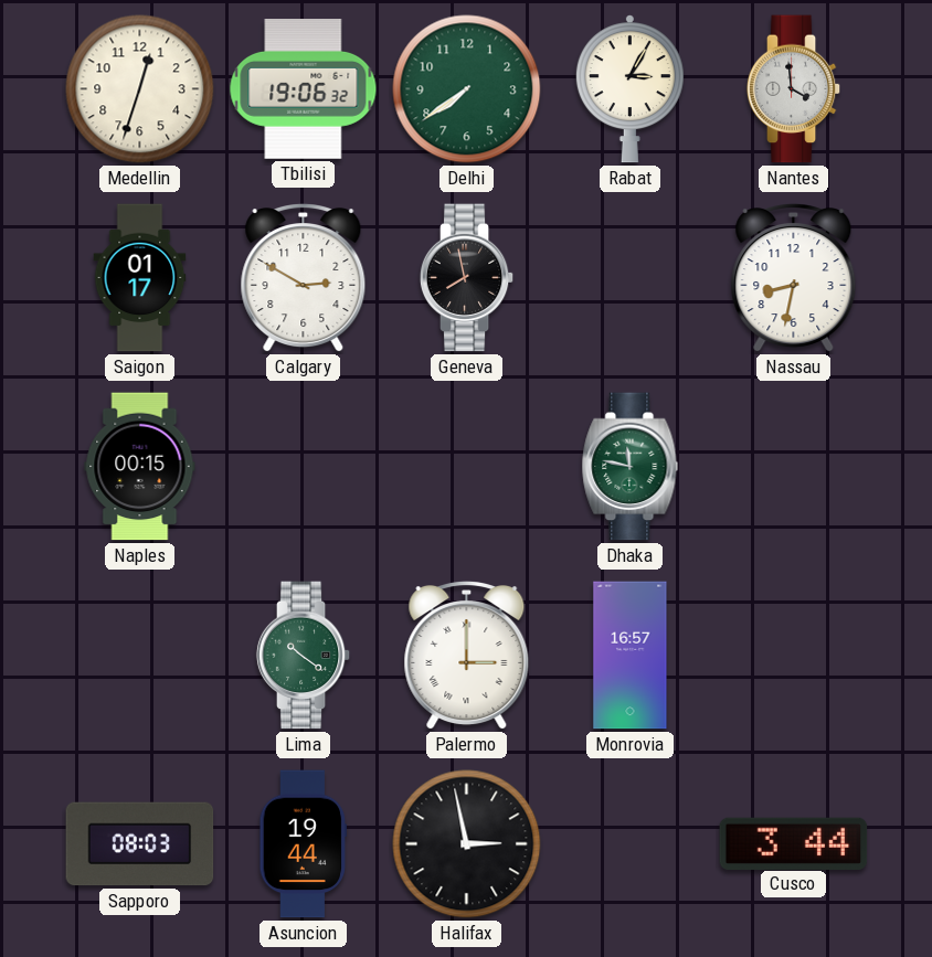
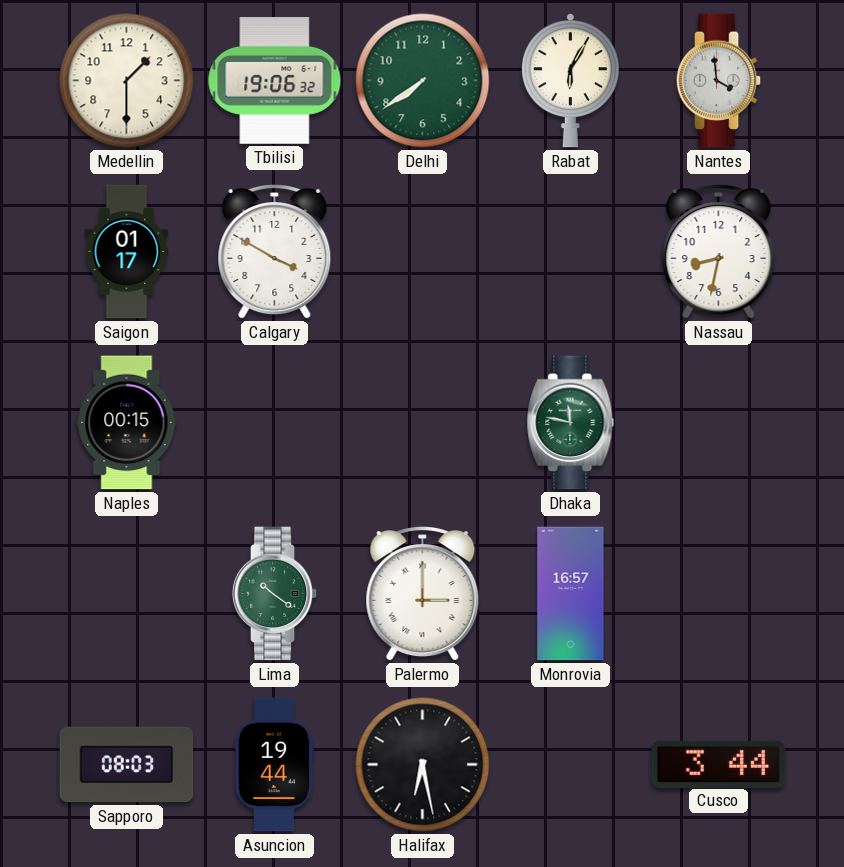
Medellin: 12:33 -> 1:30 (127, 81)
Rabat: 3:05 -> 6:05 (570, 81)
Calgary: 2:50 -> 3:50 (275, 253)
Geneva: 7:58 -> none (467, 278)
Halifax: 2:58 -> 6:28 (423, 765)
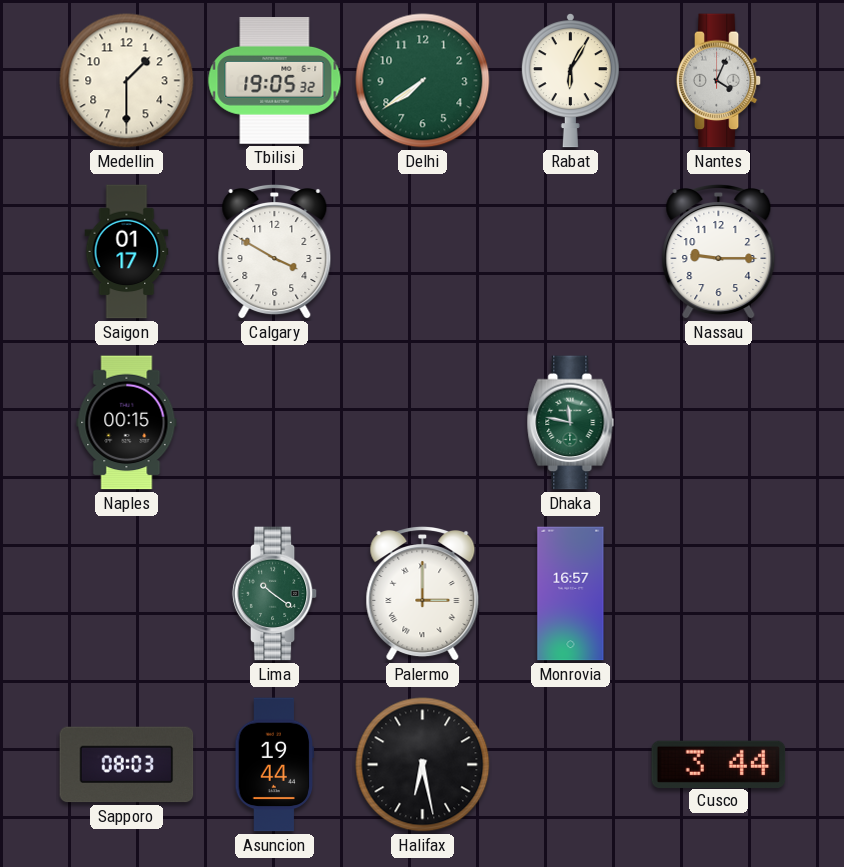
Tbilisi: 19:06 -> 19:05 (275, 81)
Nantes: 3:59 -> 4:04 (719, 81)
Nassau: 8:32 -> 9:15 (719, 253)
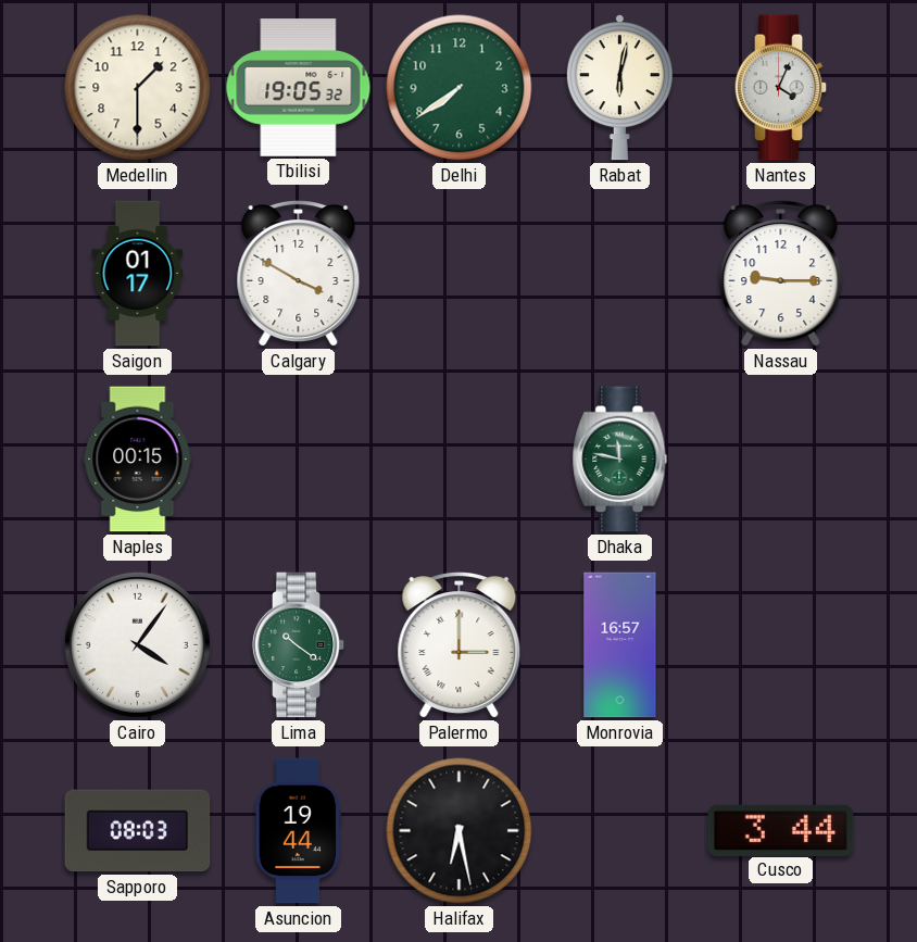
Rabat: 6:05 -> 6:02 (619, 88)
Cairo: none -> 4:06 (137, 644)
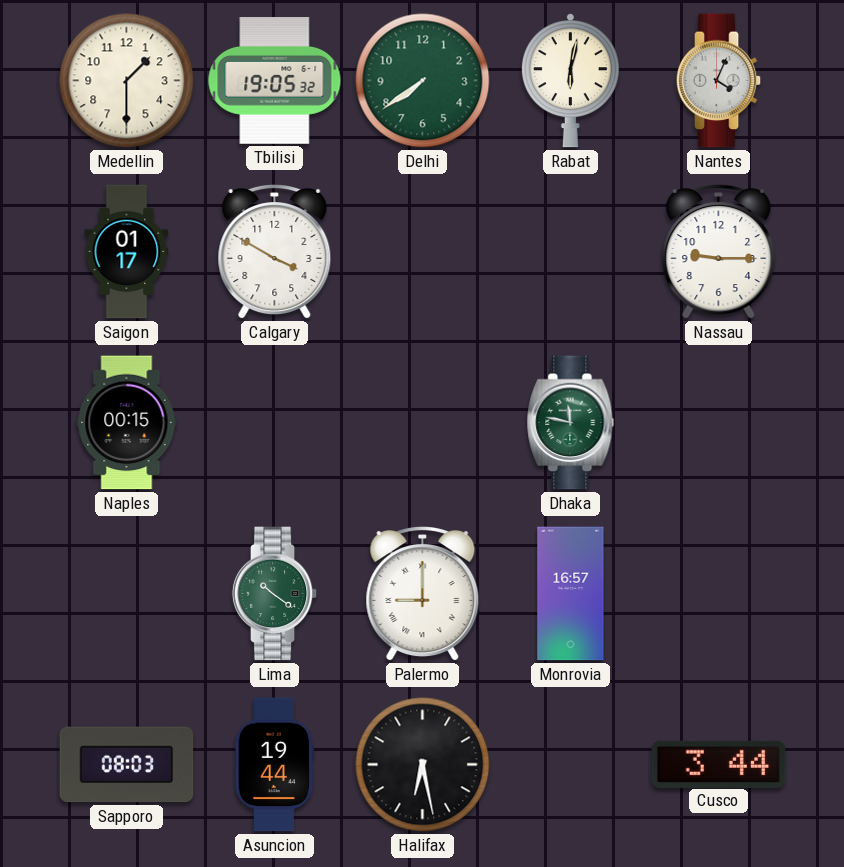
Cairo: 4:06 -> none (137, 644)
Palermo: 3:00 -> 9:00 (423, 595)
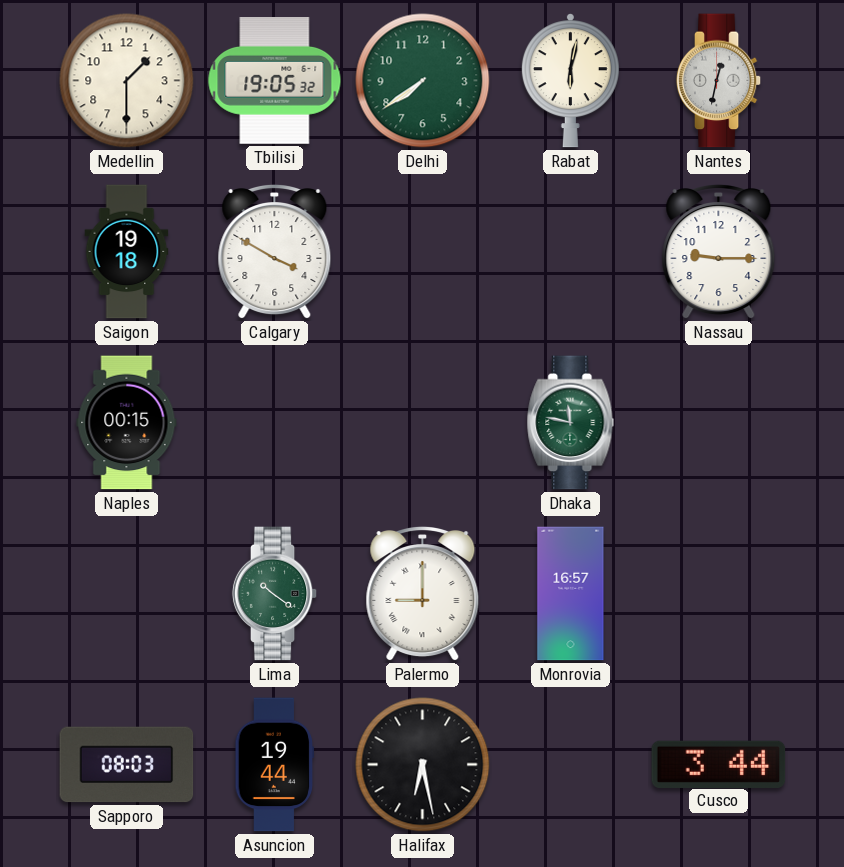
Nantes: 4:04 -> 12:32 (719, 81)
Saigon: 01:17 -> 19:18 (127, 252)
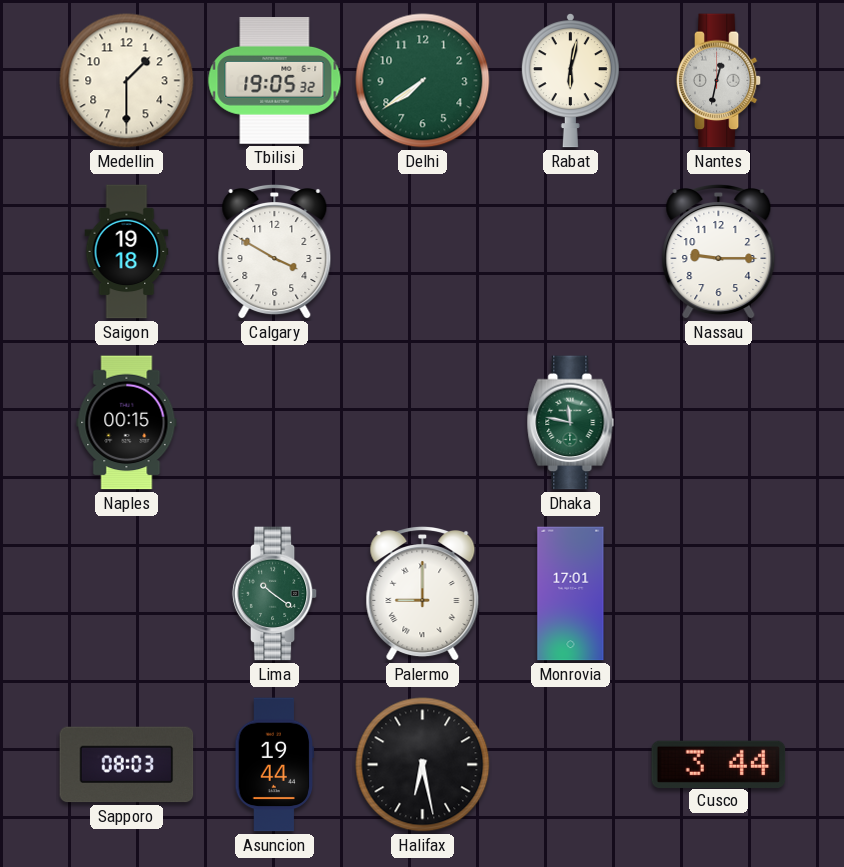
Monrovia: 16:57 -> 17:01 (571, 594)
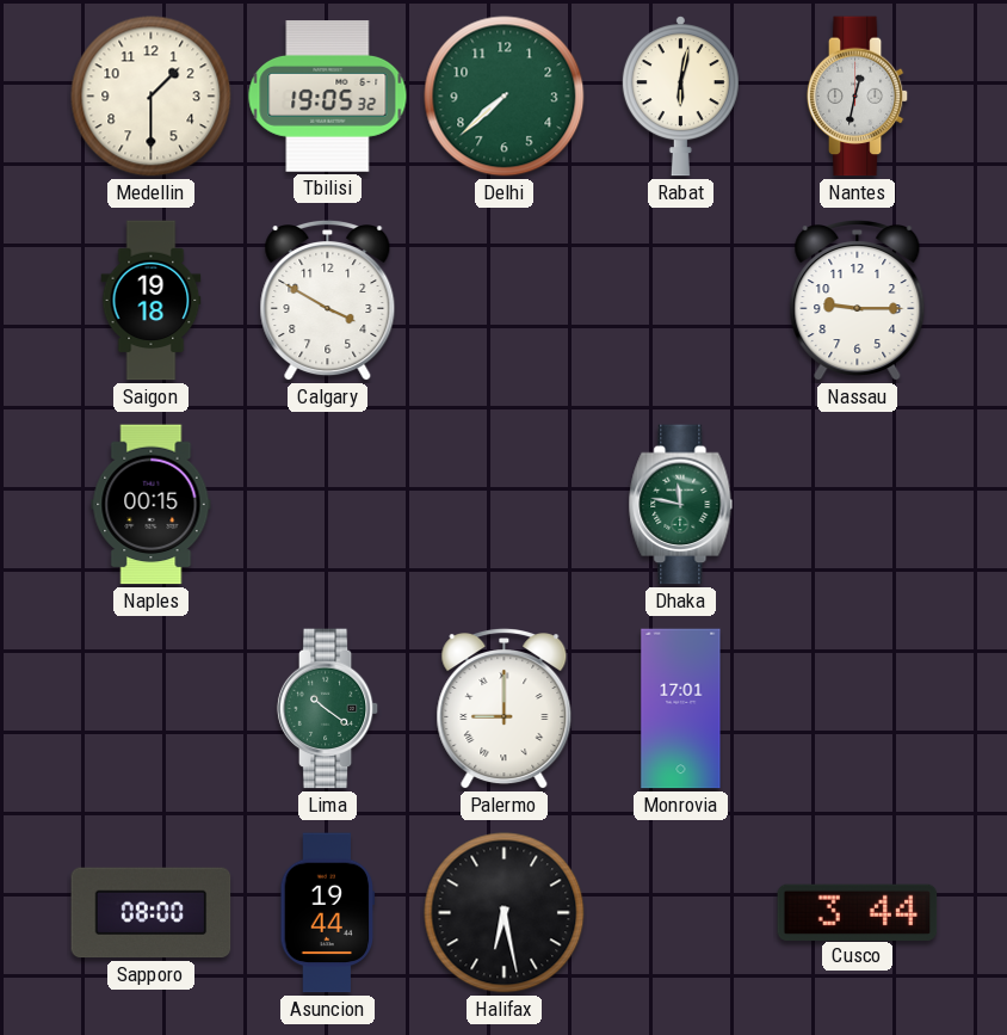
Delhi: 7:39 -> 7:38 (505, 97)
Sapporo: 08:03 -> 08:00 (152, 913)
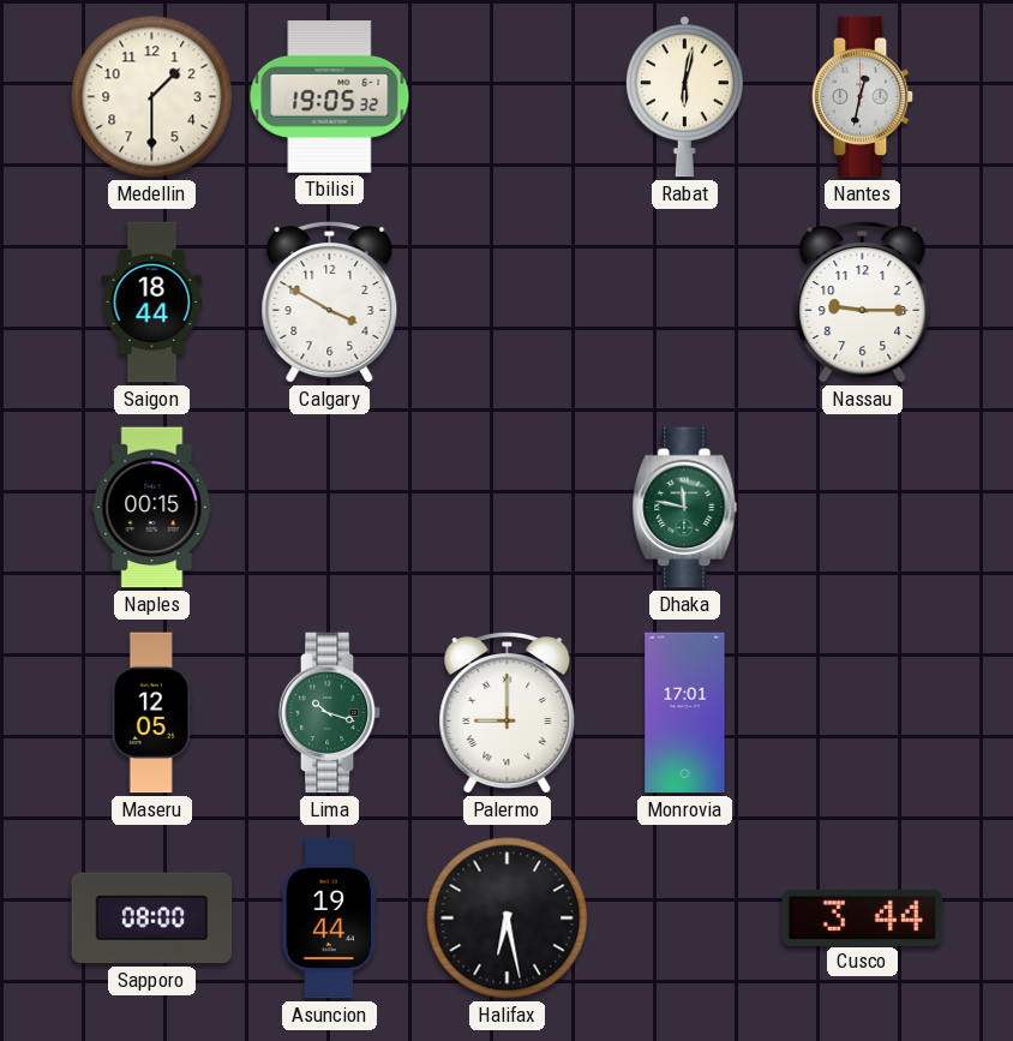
Delhi: 7:38 -> none (505, 97)
Saigon: 19:18 -> 18:44 (152, 303)
Maseru: none -> 12:05 (151, 713)
Lima: 10:21 -> 10:18 (330, 713)
